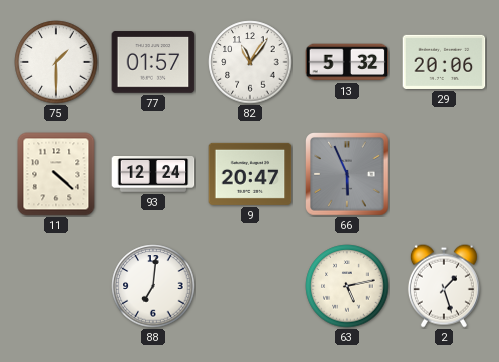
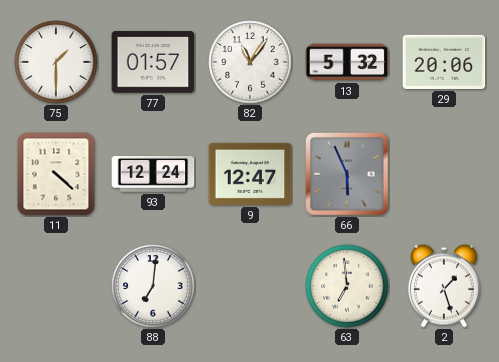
9: 20:47 -> 12:47 (250, 174)
63: 5:13 -> 6:59 (347, 286)
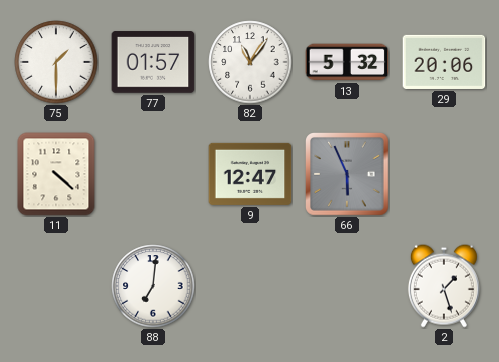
93: 12:24 -> none (153, 175)
63: 6:59 -> none (347, 286)
